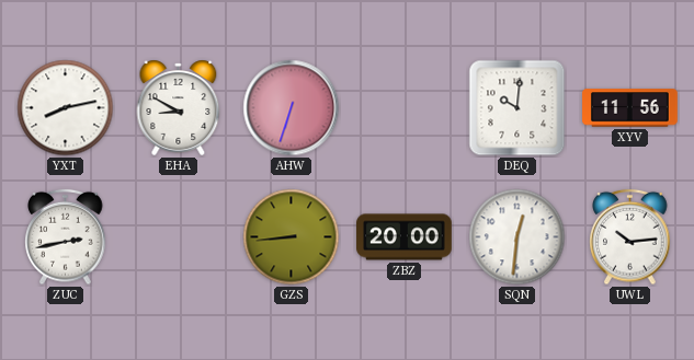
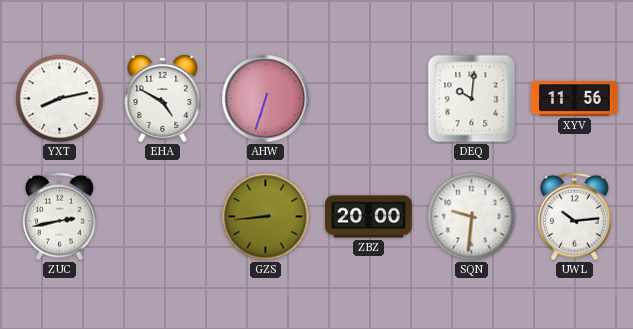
EHA: 8:50 -> 4:50 (163, 98)
SQN: 12:31 -> 9:31 (472, 217)
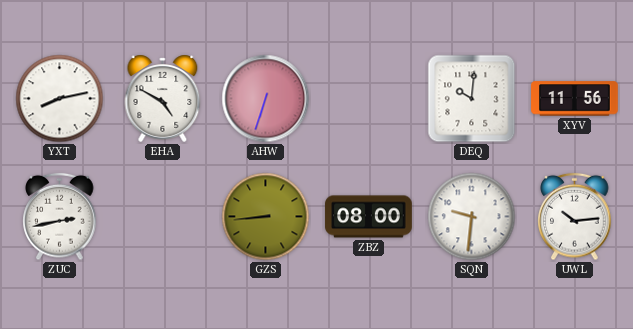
ZBZ: 20:00 -> 08:00 (369, 217)
